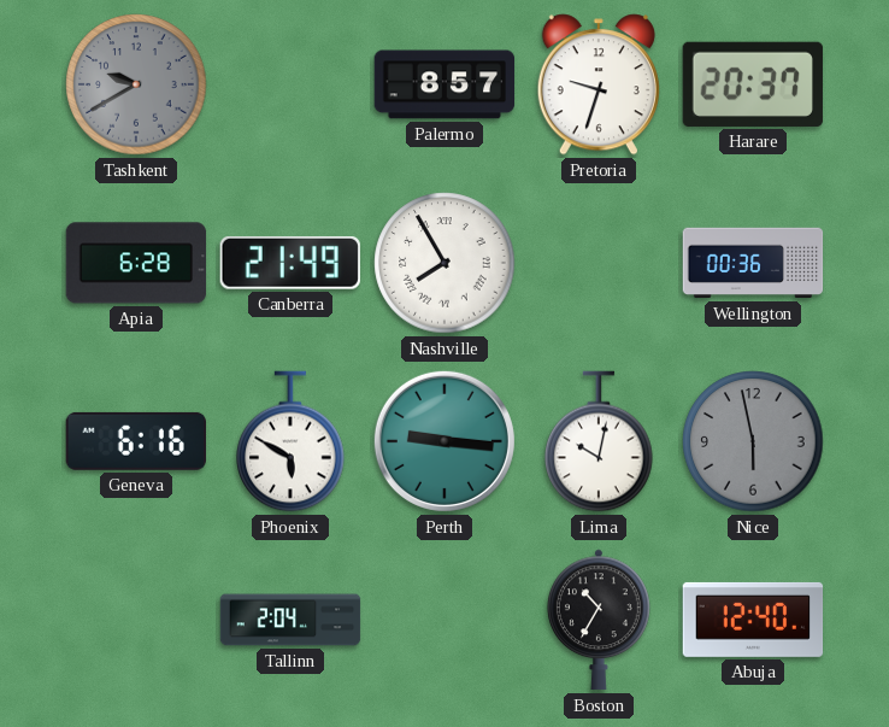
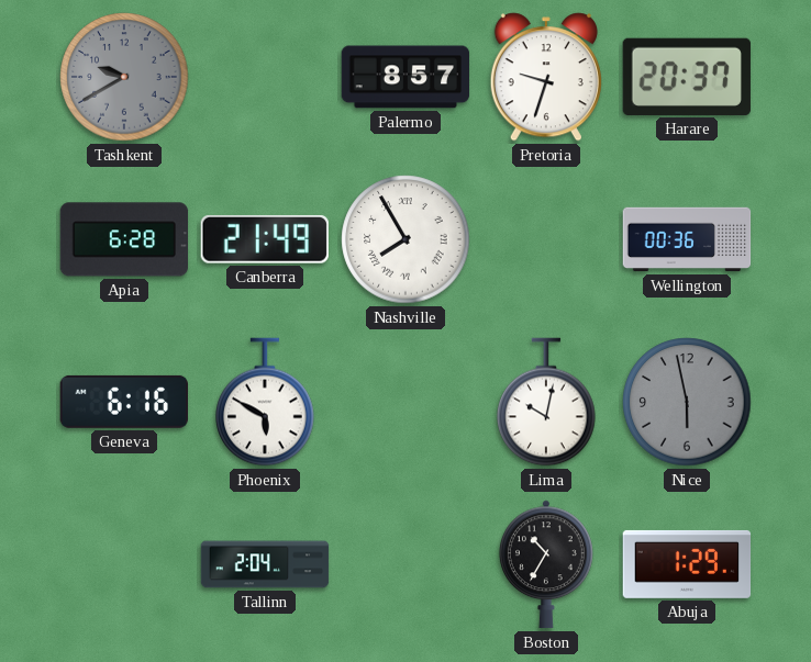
Perth: 9:16 -> none (444, 441)
Abuja: 12:40 -> 1:29 (687, 564)
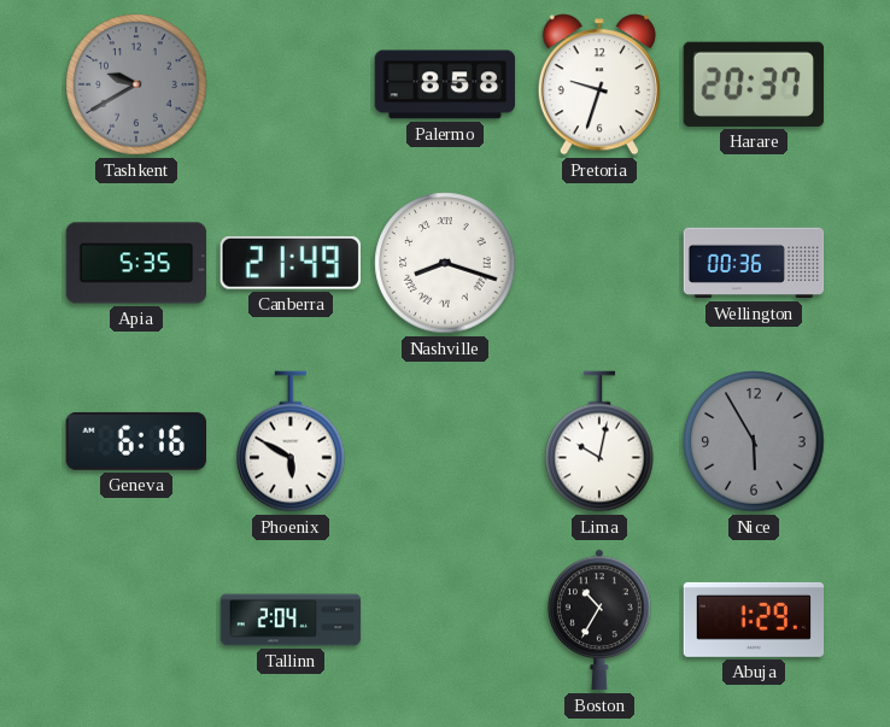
Palermo: 8:57 -> 8:58 (445, 84)
Apia: 6:28 -> 5:35 (136, 263)
Nashville: 7:55 -> 8:18 (445, 263)
Nice: 5:58 -> 5:55 (754, 441)
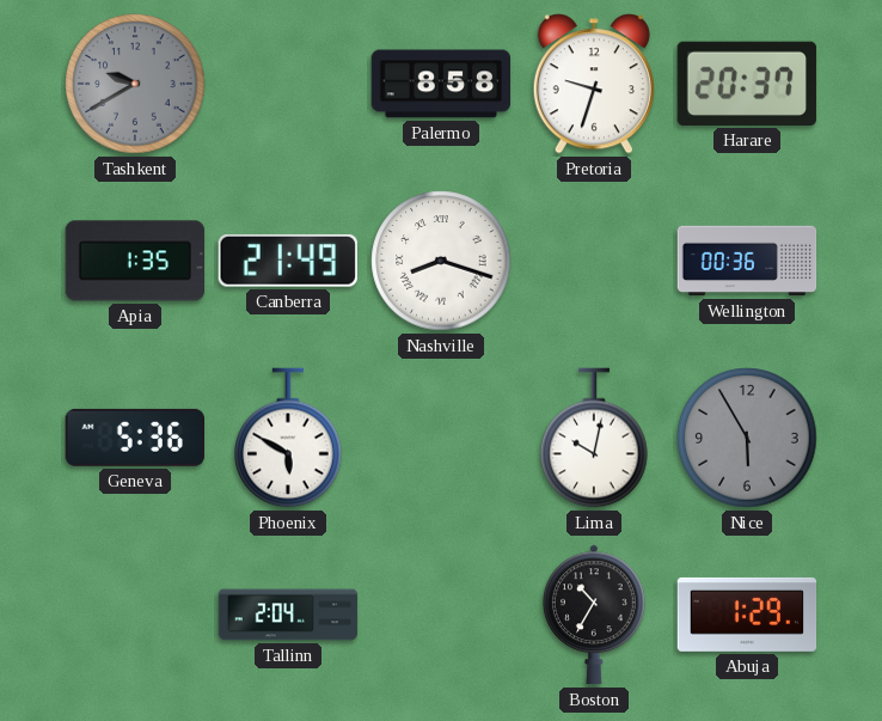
Apia: 5:35 -> 1:35 (135, 261)
Geneva: 6:16 -> 5:36 (134, 438)
